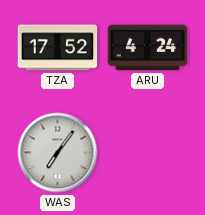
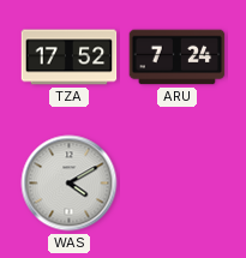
ARU: 4:24 -> 7:24 (178, 58)
WAS: 7:06 -> 4:10 (70, 184)
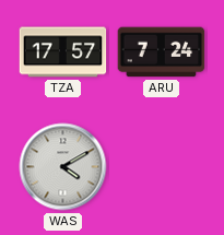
TZA: 17:52 -> 17:57 (63, 52)
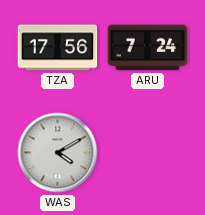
TZA: 17:57 -> 17:56 (58, 48)
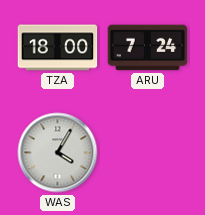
TZA: 17:56 -> 18:00 (58, 48)
WAS: 4:10 -> 4:05 (58, 153)
